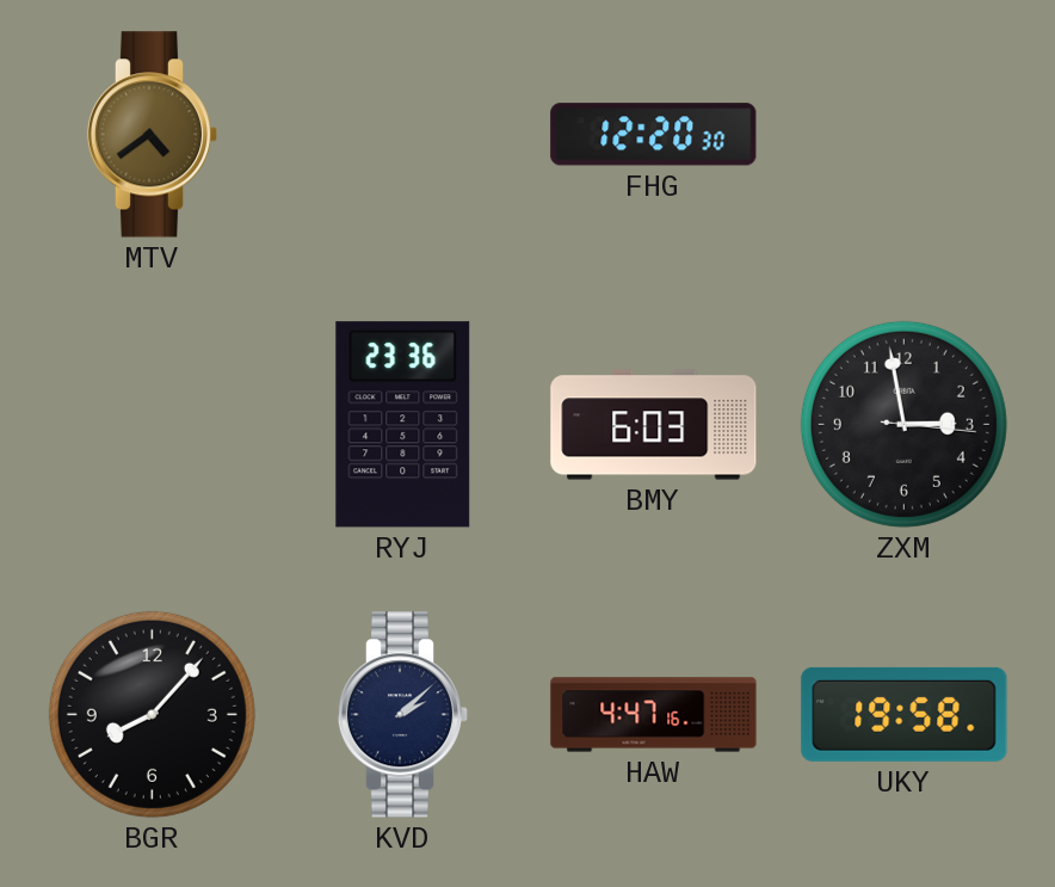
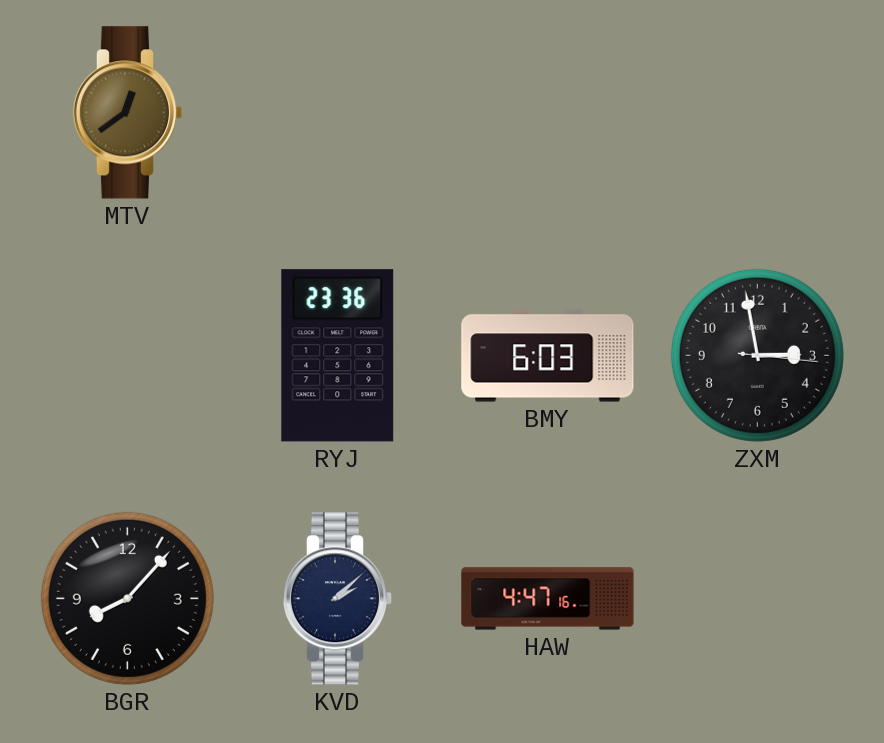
MTV: 4:39 -> 12:39 (128, 113)
FHG: 12:20 -> none (654, 135)
UKY: 19:58 -> none (905, 714)
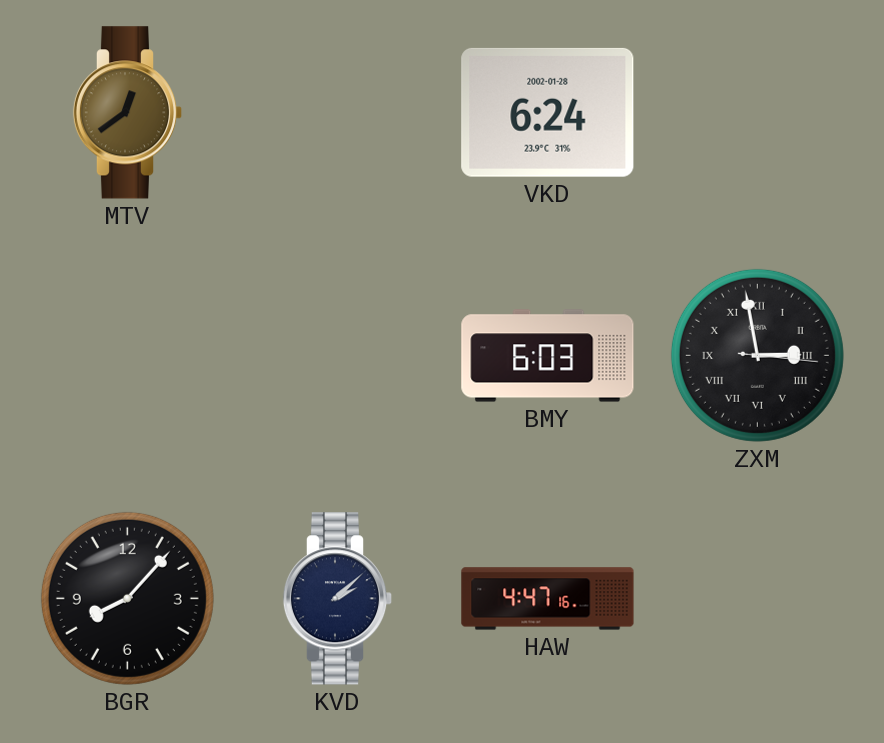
VKD: none -> 6:24 (548, 112)
RYJ: 23:36 -> none (338, 356)
ZXM numerals: Arabic -> Roman (757, 355)
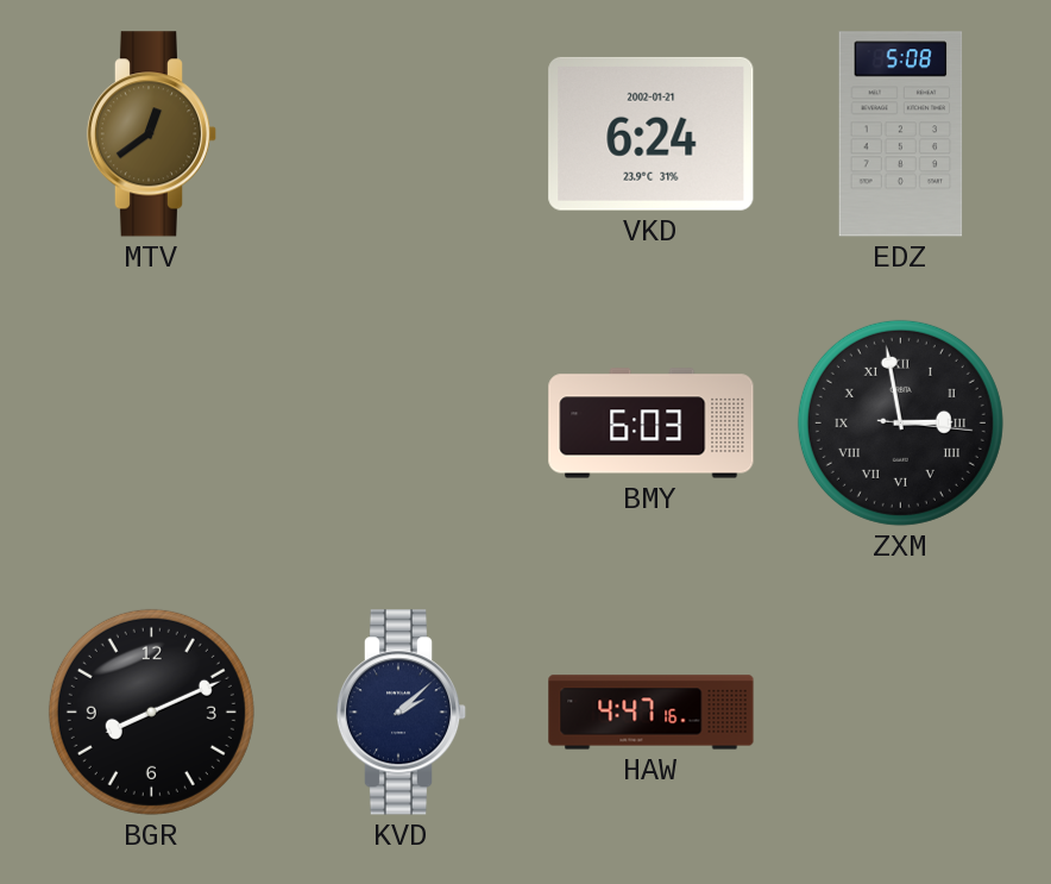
VKD date: 2002-01-28 -> 2002-01-21 (652, 133)
EDZ: none -> 5:08 (901, 134)
BGR: 8:07 -> 8:11 (151, 711)
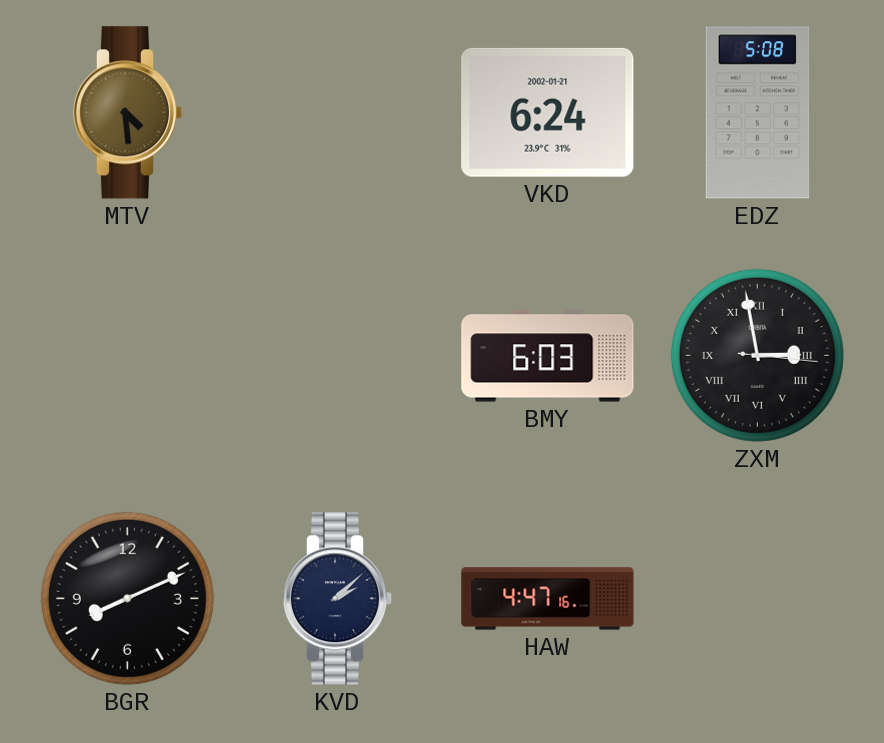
MTV: 12:39 -> 4:29 (128, 113)
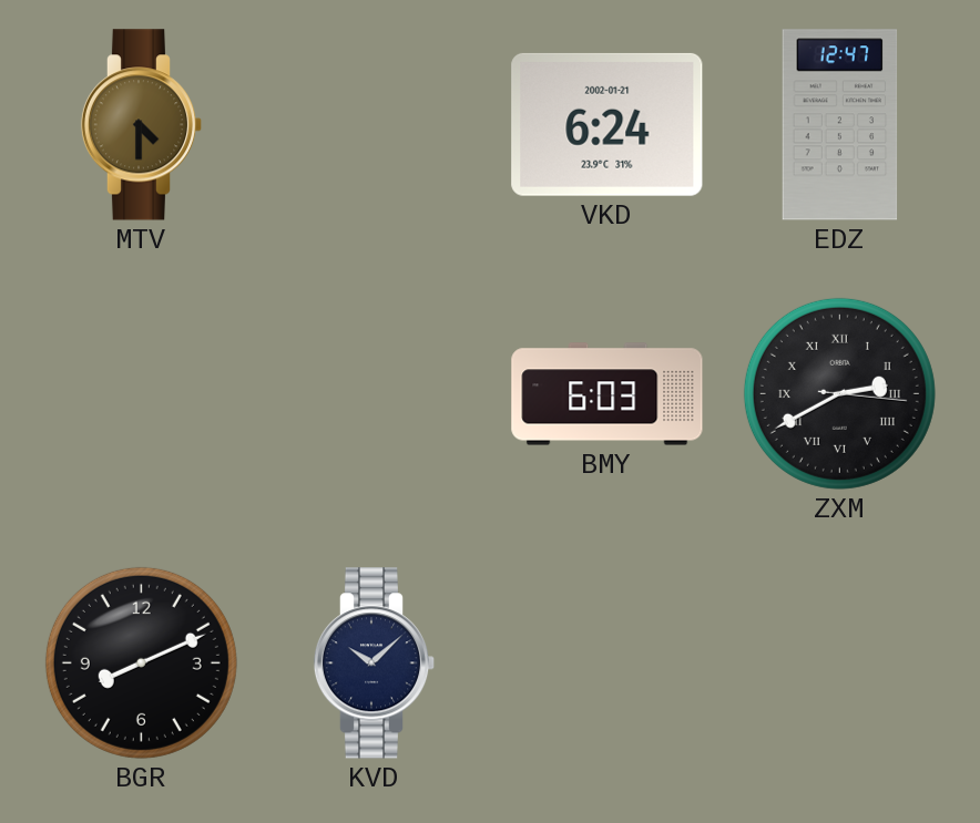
MTV: 4:29 -> 4:30 (142, 125)
EDZ: 5:08 -> 12:47 (840, 125)
ZXM: 2:58 -> 2:40 (839, 393)
KVD: 2:08 -> 10:08 (375, 663)
HAW: 4:47 -> none (548, 599)
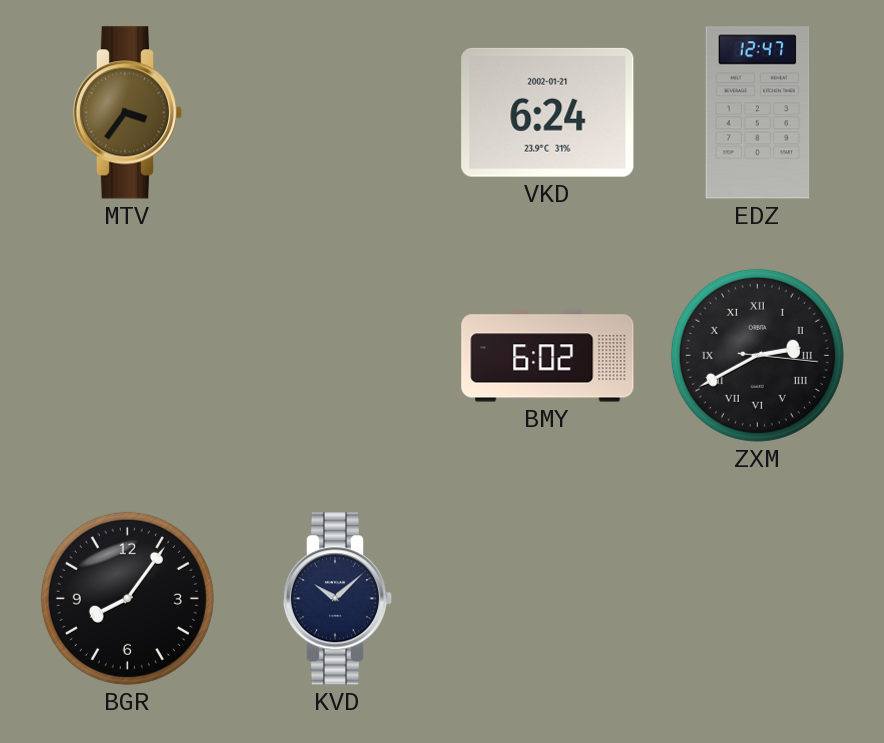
MTV: 4:30 -> 3:36 (128, 113)
BMY: 6:03 -> 6:02 (548, 356)
BGR: 8:11 -> 8:06 (127, 598)
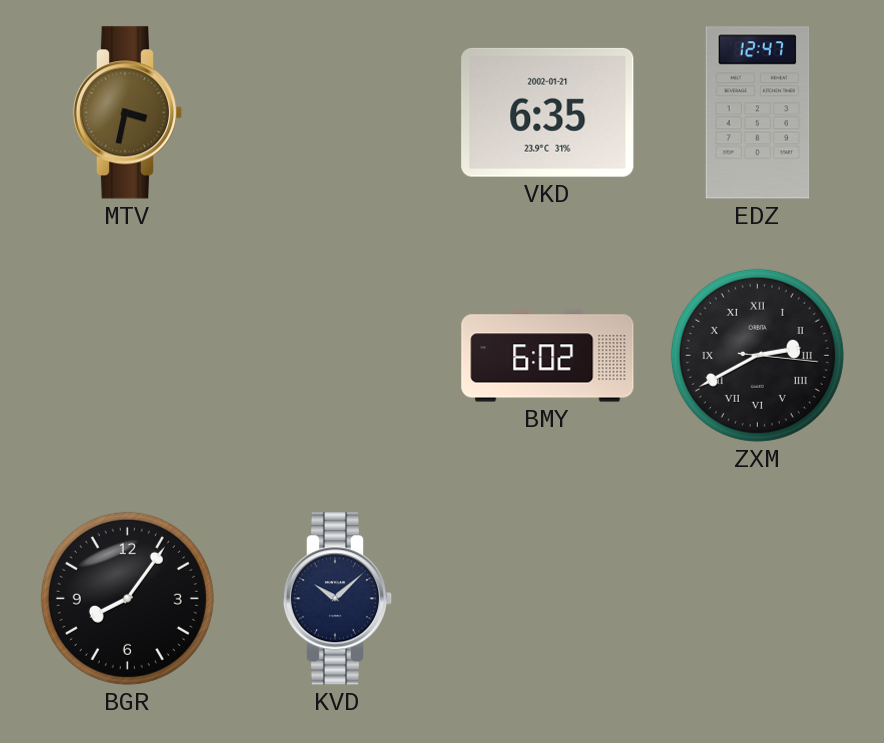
MTV: 3:36 -> 3:32 (128, 113)
VKD: 6:24 -> 6:35 (548, 112)
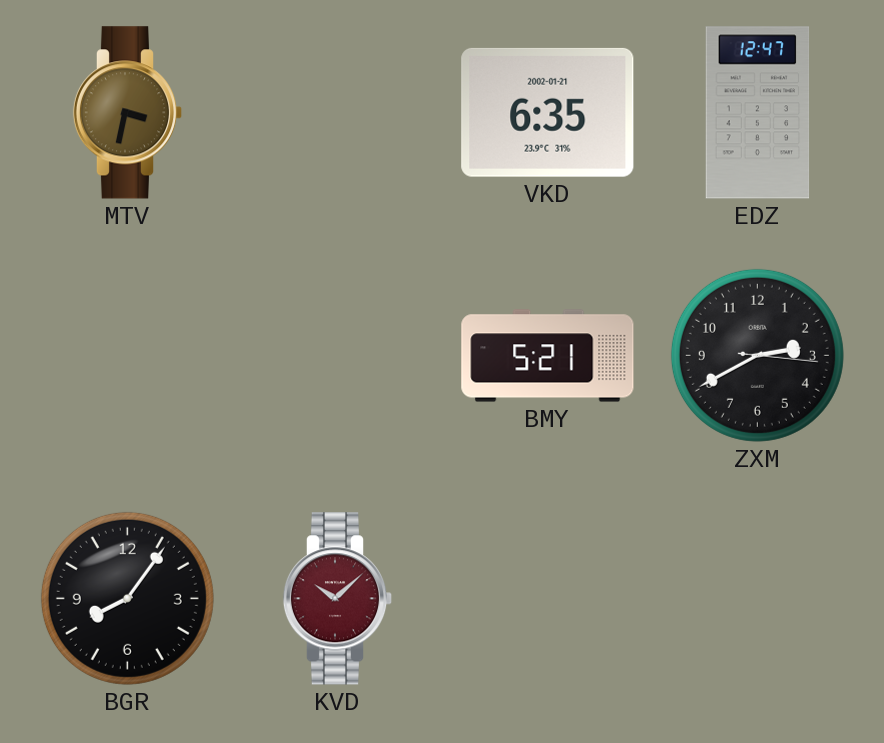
BMY: 6:02 -> 5:21 (548, 356)
ZXM numerals: Roman -> Arabic (757, 355)
KVD dial: navy -> burgundy (338, 599)
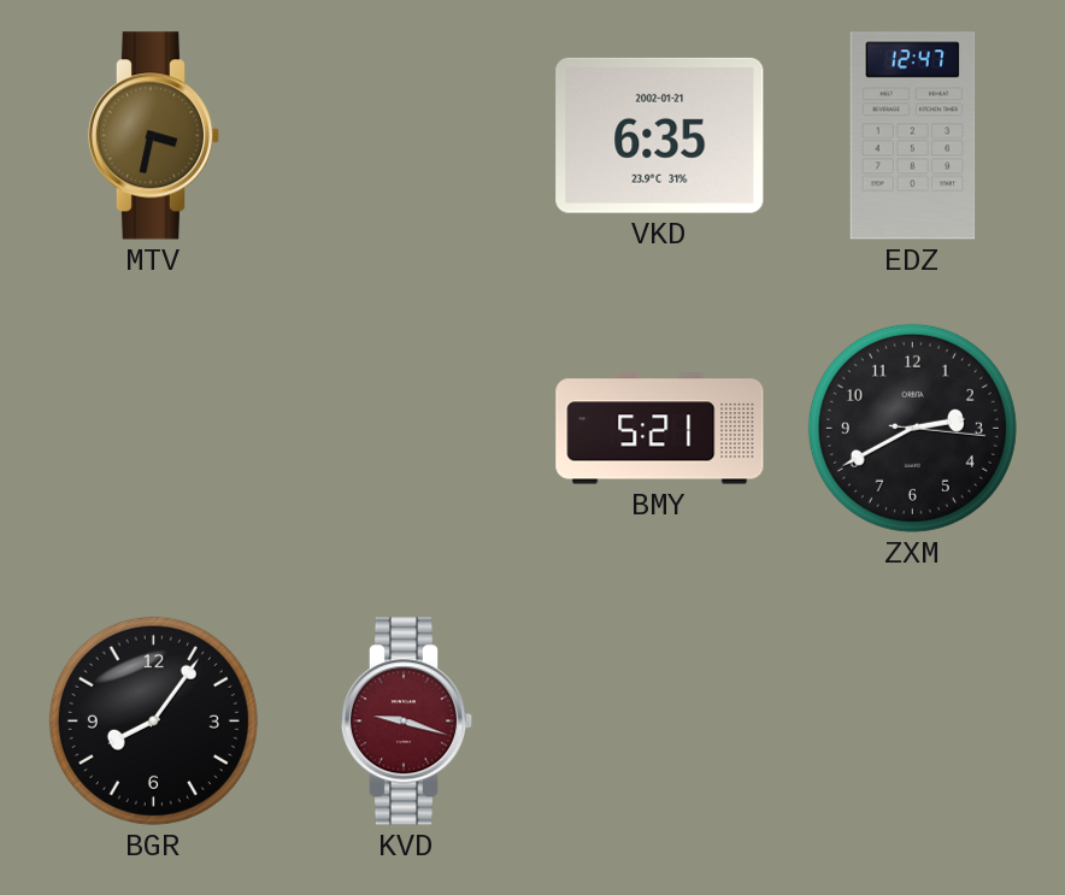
KVD: 10:08 -> 9:18 (407, 722)
